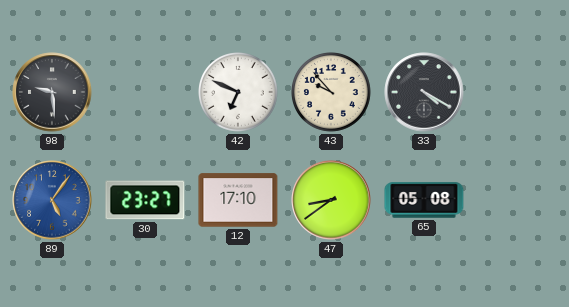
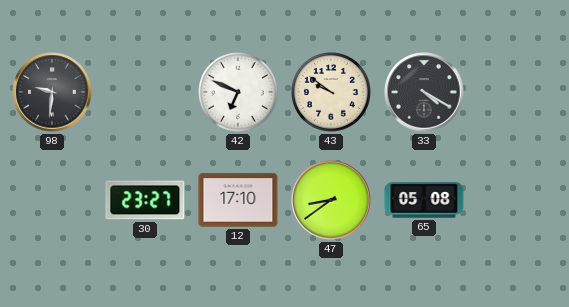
98: 9:29 -> 9:31 (52, 92)
43: 9:53 -> 9:51 (332, 93)
89: 5:06 -> none (52, 200)
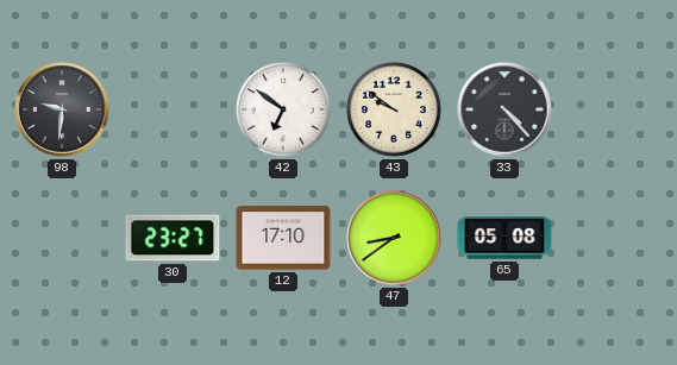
42: 6:49 -> 6:51 (284, 111)
33: 4:20 -> 4:23 (504, 109)
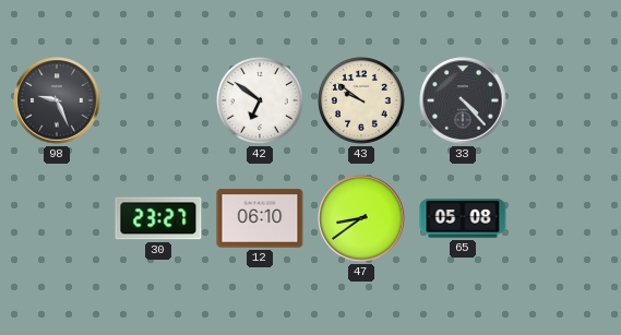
98: 9:31 -> 9:26 (57, 100)
12: 17:10 -> 06:10 (260, 218)
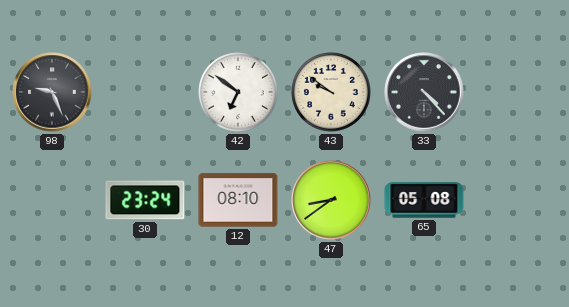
30: 23:27 -> 23:24 (145, 200)
12: 06:10 -> 08:10 (238, 200)
